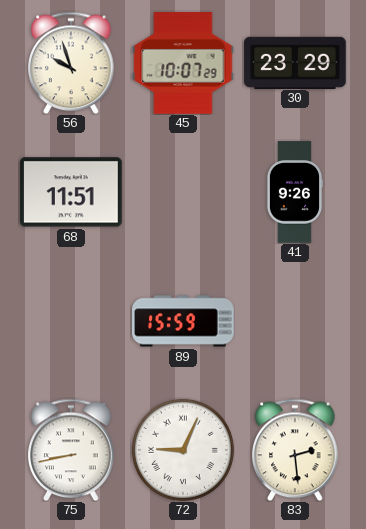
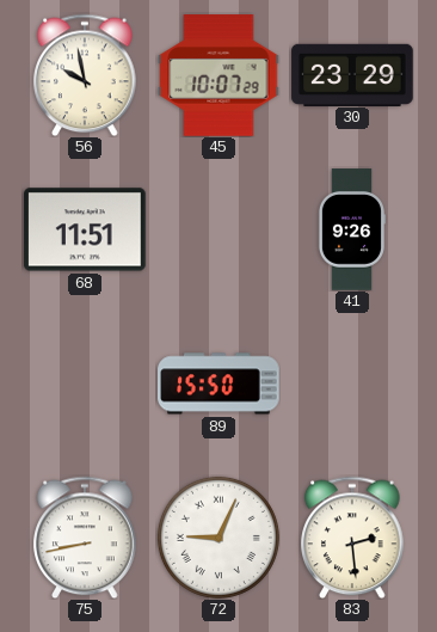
56: 9:57 -> 9:58 (85, 75)
89: 15:59 -> 15:50 (219, 384)
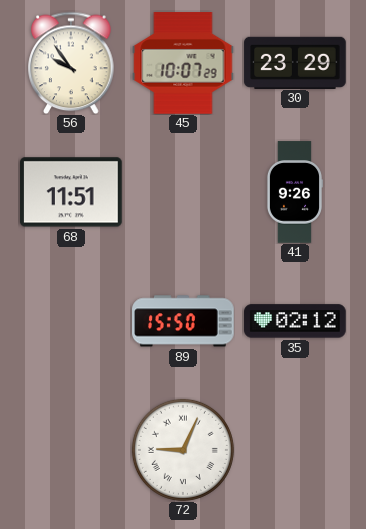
56: 9:58 -> 9:54 (71, 63)
35: none -> 02:12 (295, 321)
75: 8:43 -> none (85, 538)
83: 2:29 -> none (352, 538)
